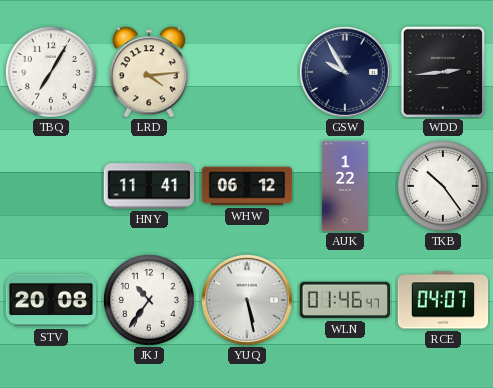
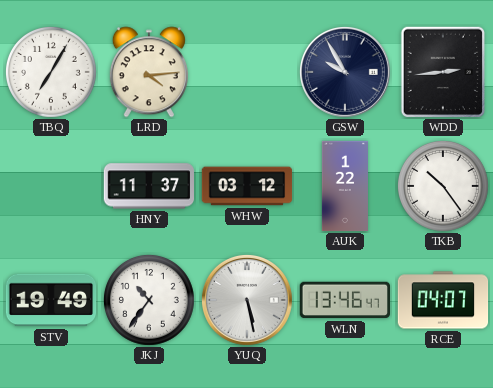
HNY: 11:41 -> 11:37 (148, 186)
WHW: 06:12 -> 03:12 (247, 186)
STV: 20:08 -> 19:49 (51, 300)
WLN: 01:46 -> 13:46 (344, 300)
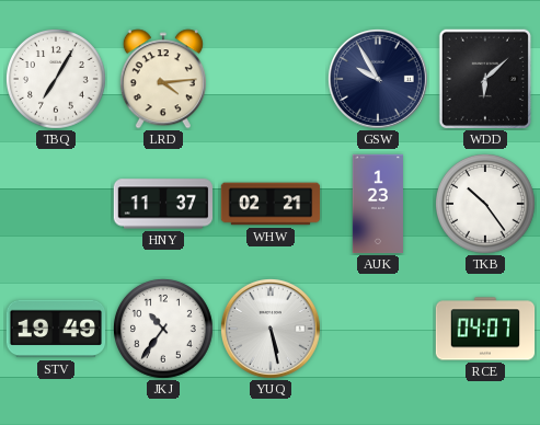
WDD: 2:44 -> 6:08 (485, 79)
WHW: 03:12 -> 02:21 (271, 204)
AUK: 1:22 -> 1:23 (378, 204)
WLN: 13:46 -> none (344, 300)
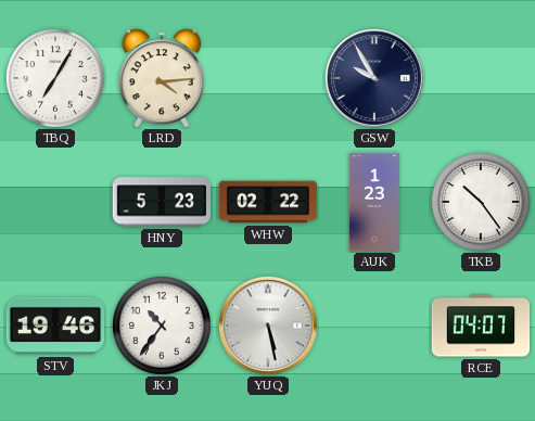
WDD: 6:08 -> none (485, 79)
HNY: 11:37 -> 5:23 (161, 202)
WHW: 02:21 -> 02:22 (268, 202)
STV: 19:49 -> 19:46 (55, 326)
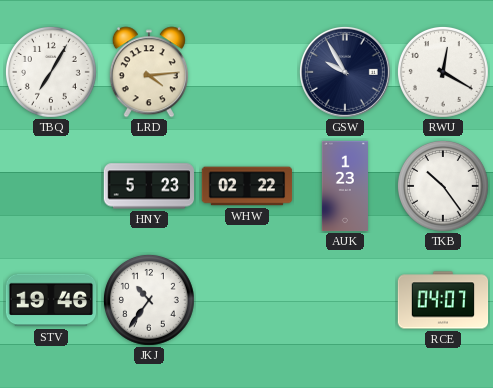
RWU: none -> 12:20 (443, 72)
YUQ: 5:28 -> none (268, 326)
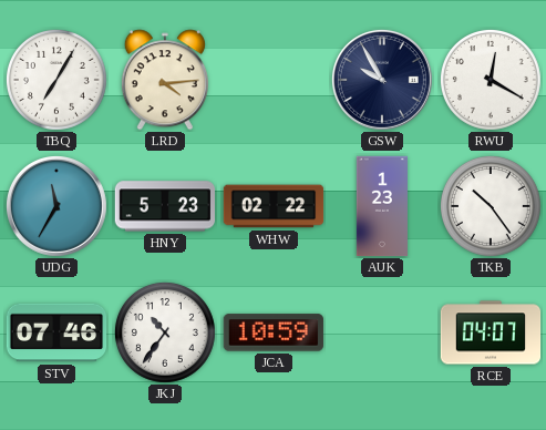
UDG: none -> 11:35 (56, 206)
STV: 19:46 -> 07:46 (56, 332)
JCA: none -> 10:59 (274, 332)
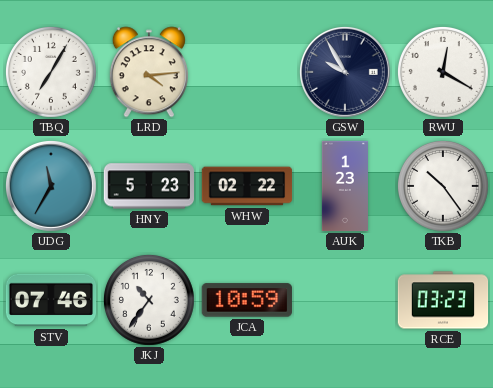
RCE: 04:07 -> 03:23 (443, 300)
